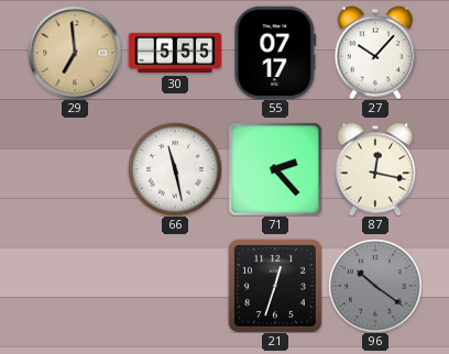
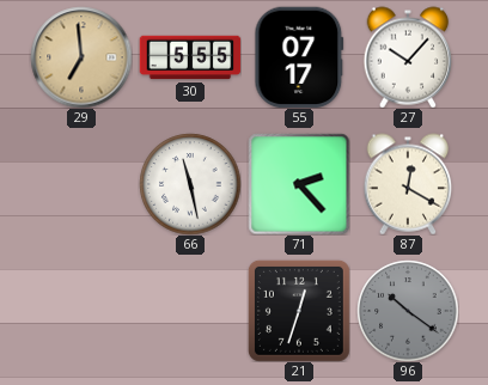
87: 12:17 -> 12:20 (408, 184)
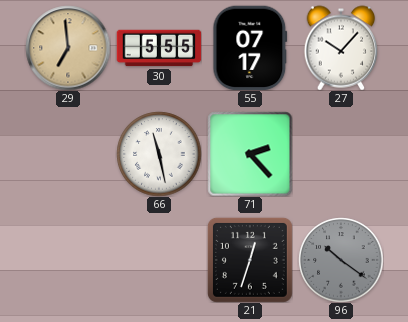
87: 12:20 -> none (408, 184)
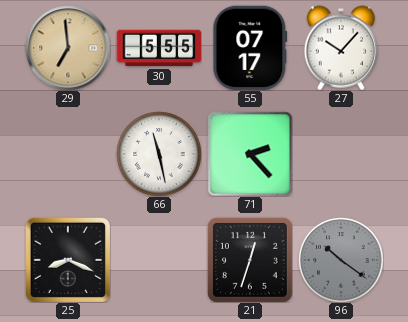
25: none -> 8:19 (68, 260)
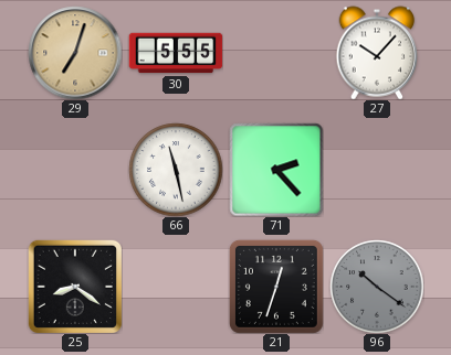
29: 6:59 -> 7:03 (75, 53)
55: 07:17 -> none (250, 48)
25: 8:19 -> 8:21 (75, 287)
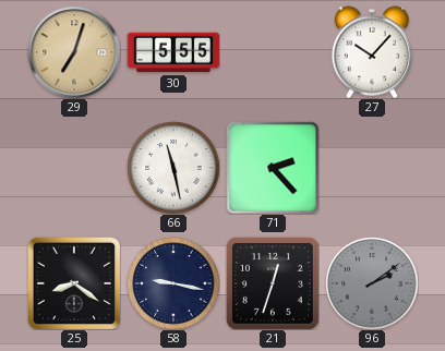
58: none -> 9:17 (173, 283)
96: 10:21 -> 2:09 (372, 283)
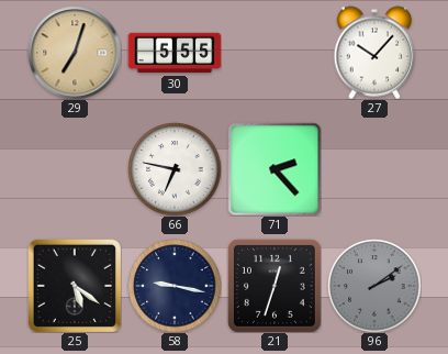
66: 11:28 -> 6:47 (175, 169)
25: 8:21 -> 5:21 (75, 286)
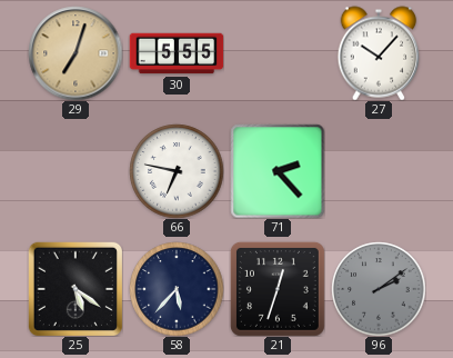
58: 9:17 -> 5:37 (177, 289)
